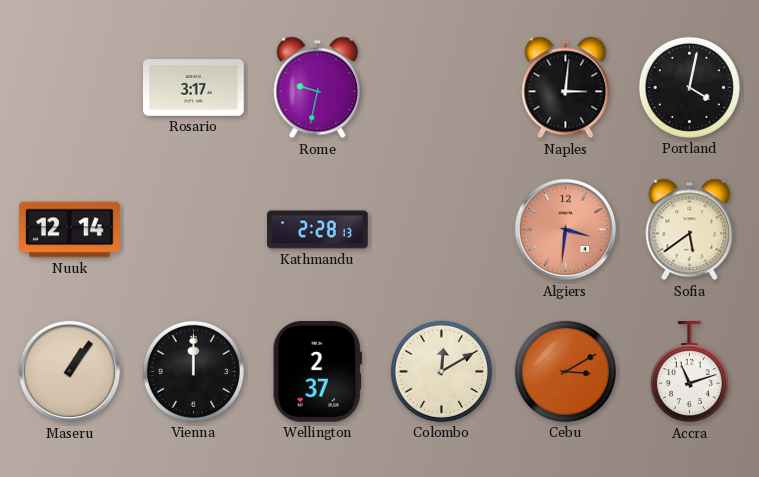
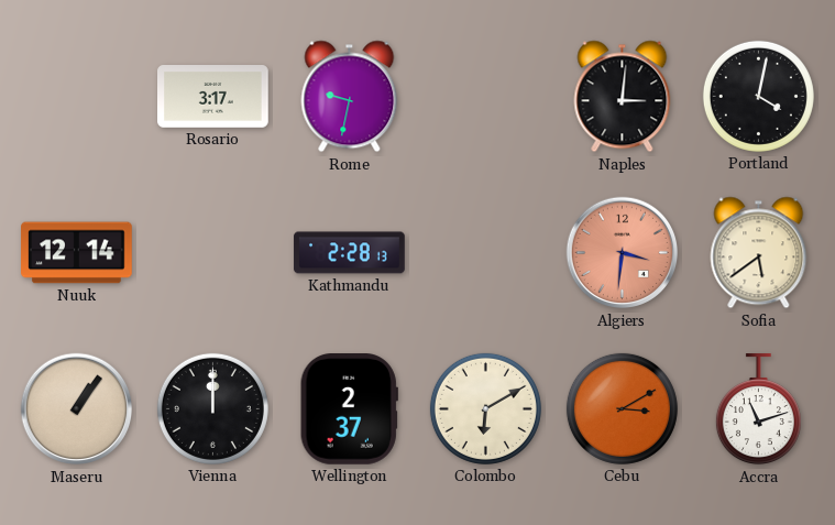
Colombo: 12:10 -> 6:10 (485, 408)
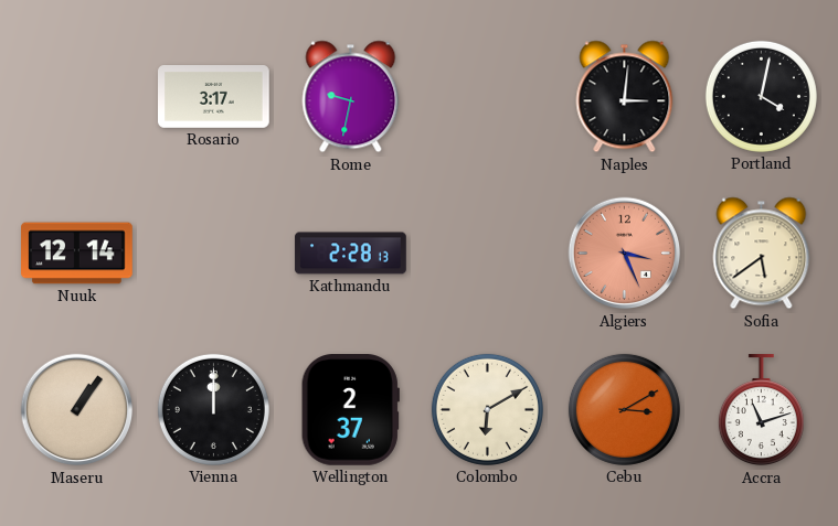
Algiers: 3:31 -> 3:26 (625, 254)
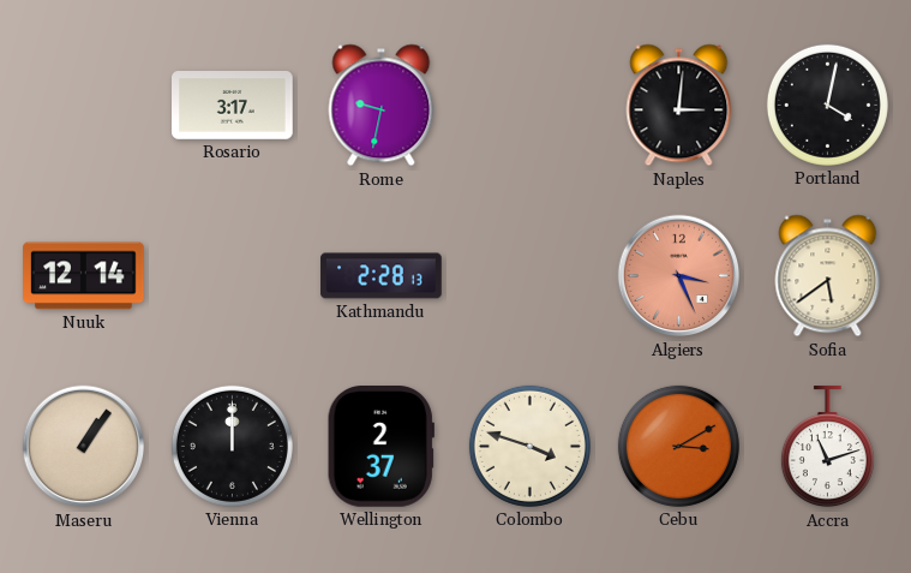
Colombo: 6:10 -> 3:48 (529, 446)
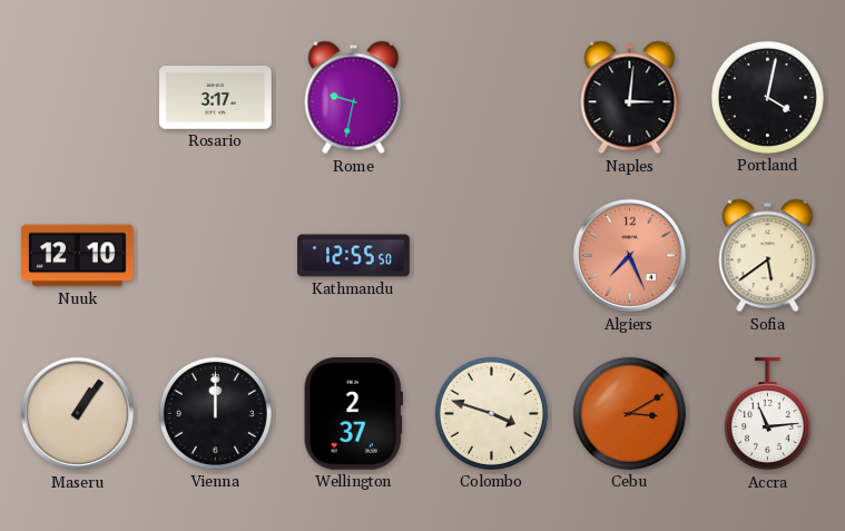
Nuuk: 12:14 -> 12:10 (78, 256)
Kathmandu: 2:28 -> 12:55 (354, 256)
Algiers: 3:26 -> 7:26 (630, 256)
Accra: 11:12 -> 11:14 (767, 414)
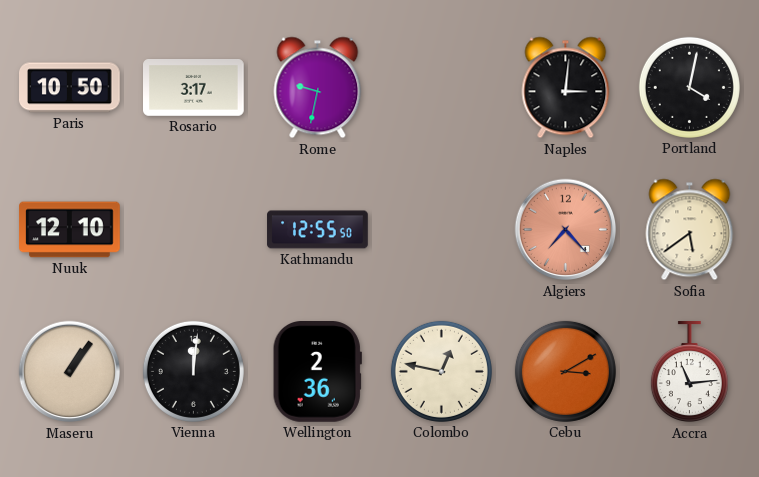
Paris: none -> 10:50 (70, 88)
Algiers: 7:26 -> 7:23 (566, 230)
Vienna: 12:00 -> 12:01 (193, 371)
Wellington: 2:37 -> 2:36 (317, 372)
Colombo: 3:48 -> 12:47 (441, 371)
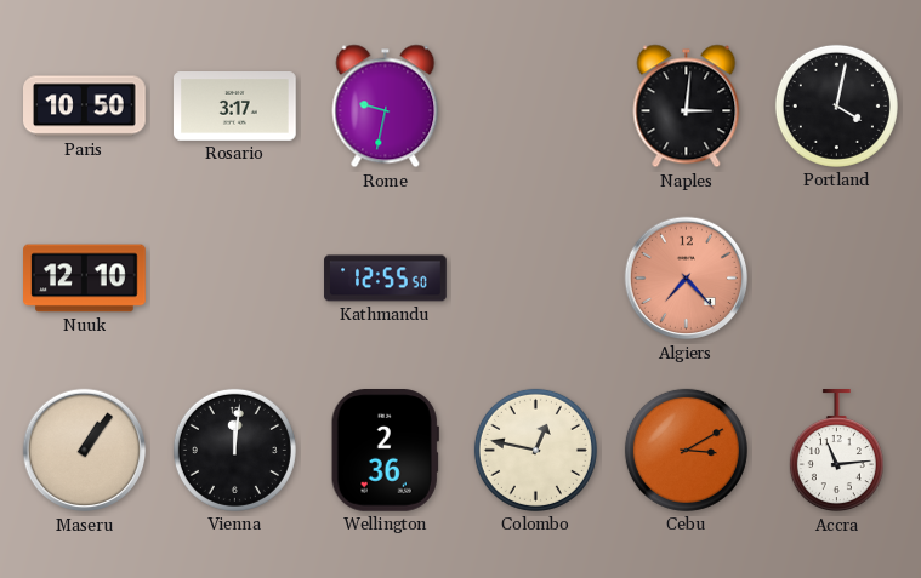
Sofia: 5:39 -> none (690, 230)
